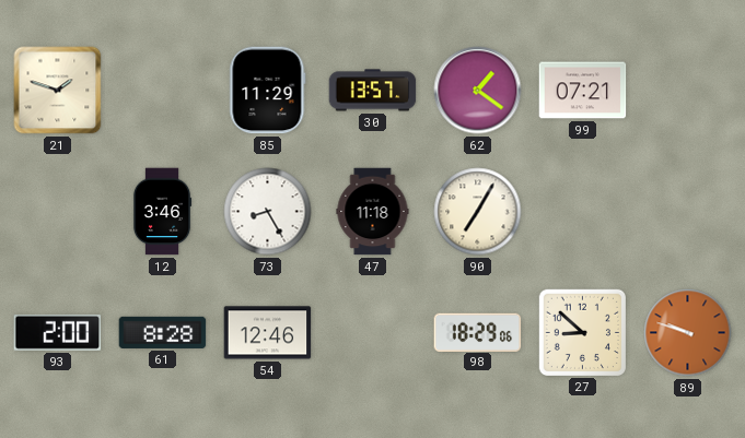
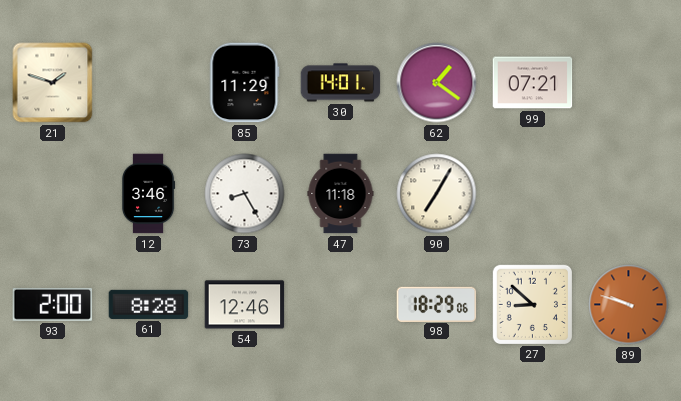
30: 13:57 -> 14:01 (341, 83)
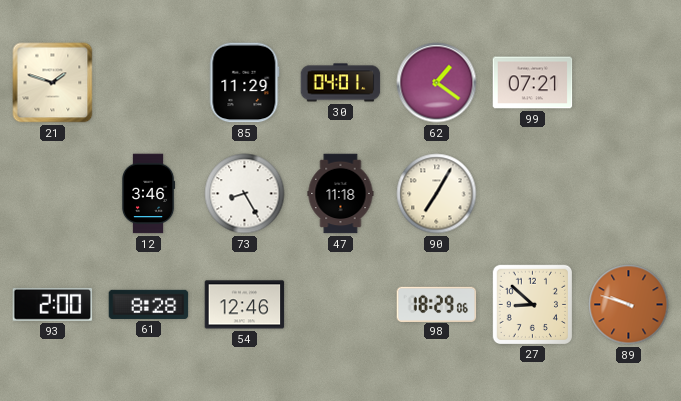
30: 14:01 -> 04:01 (341, 83)
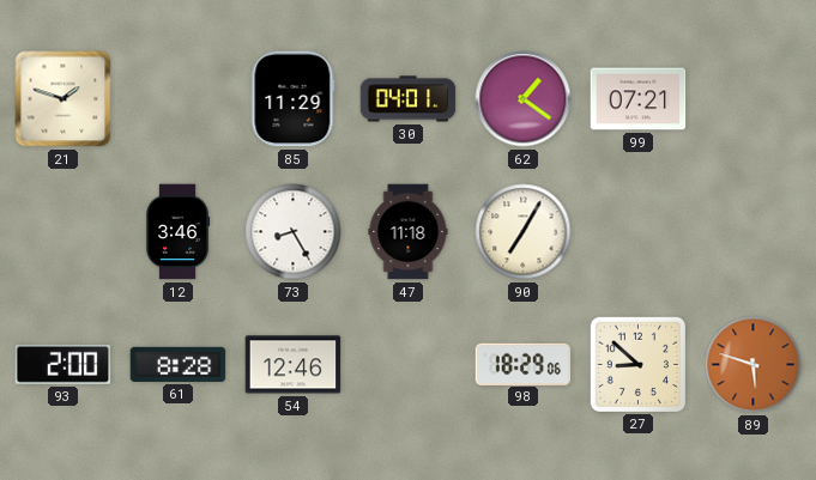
89: 9:48 -> 5:48 (754, 365)
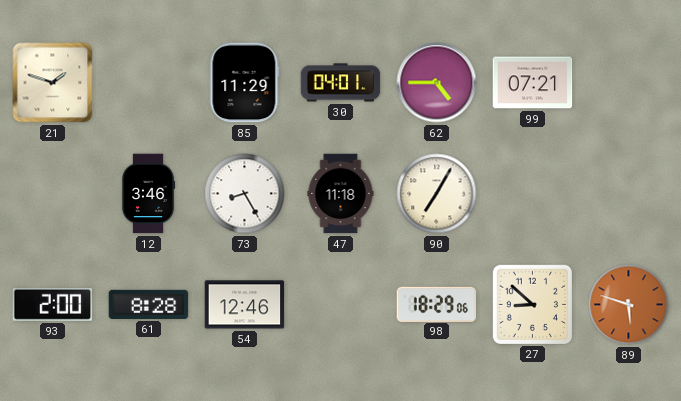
62: 1:21 -> 4:45 (437, 83)
